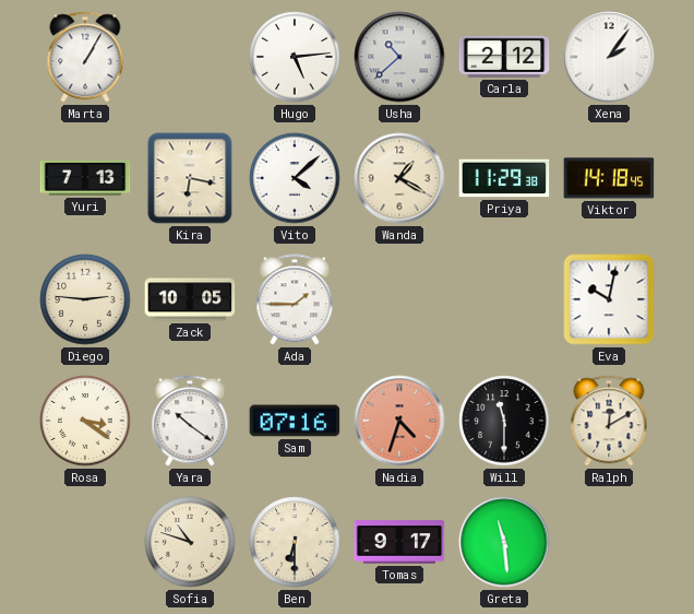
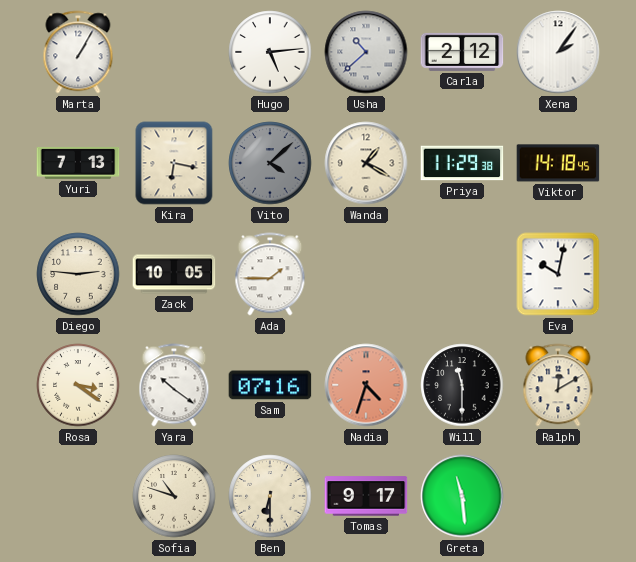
Vito dial: white -> grey (270, 163)
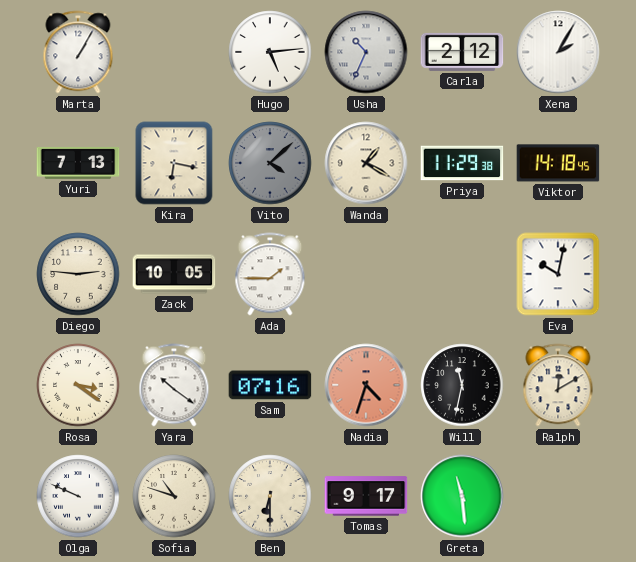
Usha: 10:38 -> 10:34 (366, 52)
Xena: 2:06 -> 2:05 (558, 52)
Will: 11:30 -> 11:32 (462, 385)
Olga: none -> 9:49 (78, 496)
